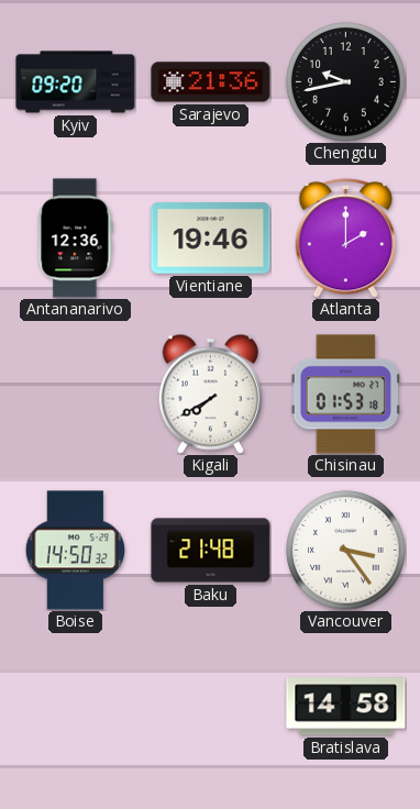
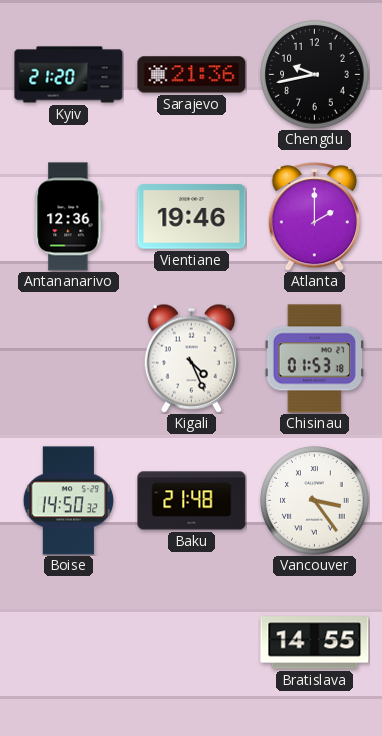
Kyiv: 09:20 -> 21:20 (69, 75)
Kigali: 7:40 -> 4:26 (191, 358)
Bratislava: 14:58 -> 14:55 (315, 643)
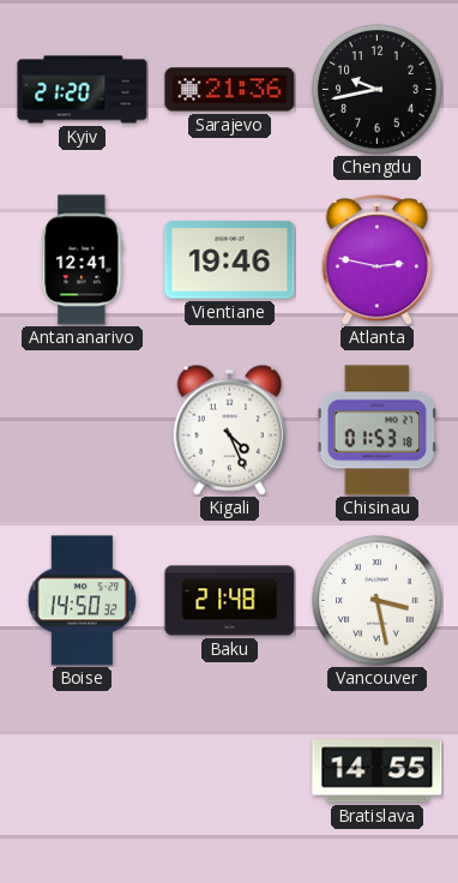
Antananarivo: 12:36 -> 12:41 (83, 260)
Atlanta: 2:00 -> 2:47 (378, 260)
Vancouver: 3:24 -> 3:28 (378, 601)
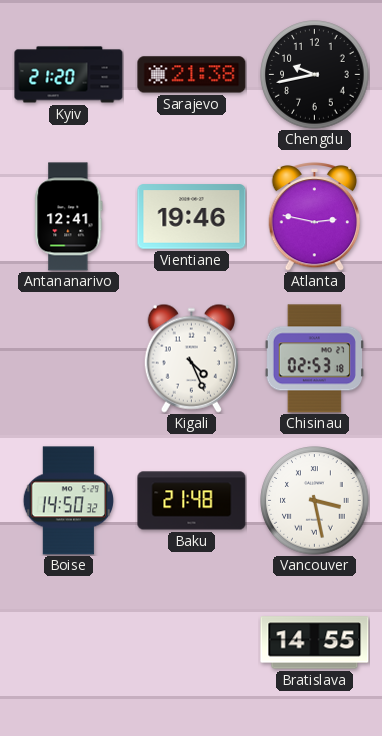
Sarajevo: 21:36 -> 21:38 (192, 75)
Chisinau: 01:53 -> 02:53 (314, 359)
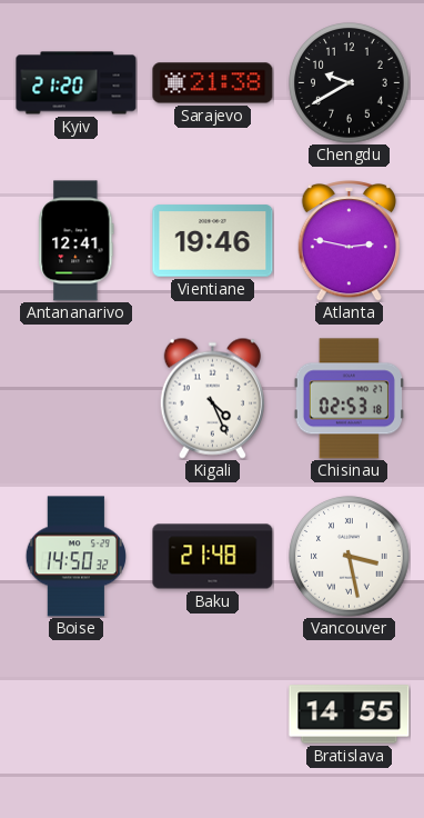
Chengdu: 9:43 -> 9:40 (350, 83)
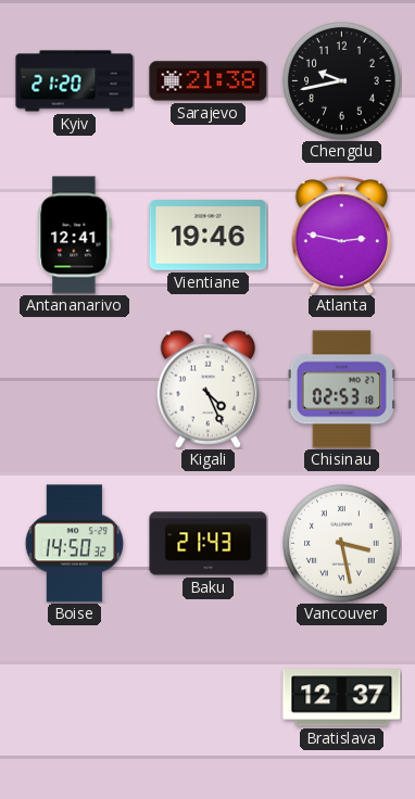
Chengdu: 9:40 -> 9:43 (342, 81)
Baku: 21:48 -> 21:43 (209, 544)
Bratislava: 14:55 -> 12:37 (342, 698)
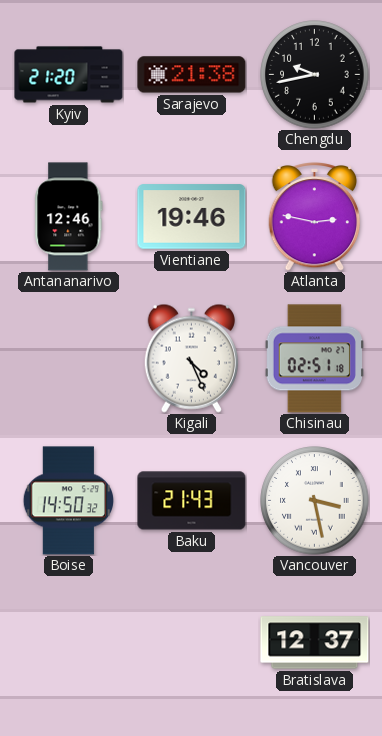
Antananarivo: 12:41 -> 12:46 (69, 217)
Chisinau: 02:53 -> 02:51 (314, 359)
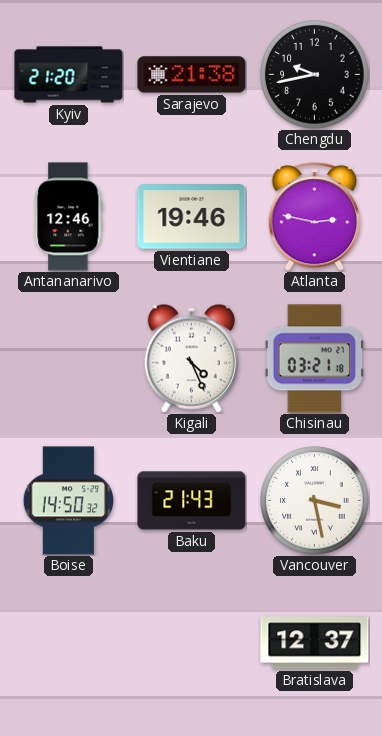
Chisinau: 02:51 -> 03:21 (314, 359)
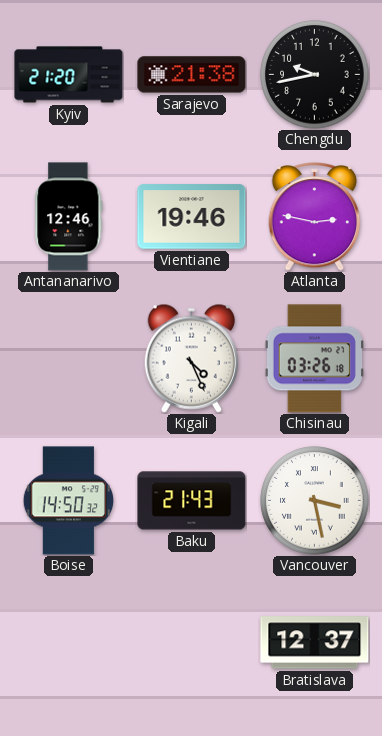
Chisinau: 03:21 -> 03:26 (314, 359)
